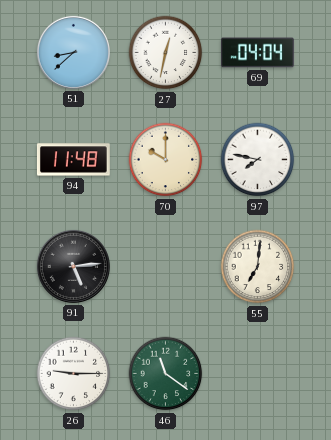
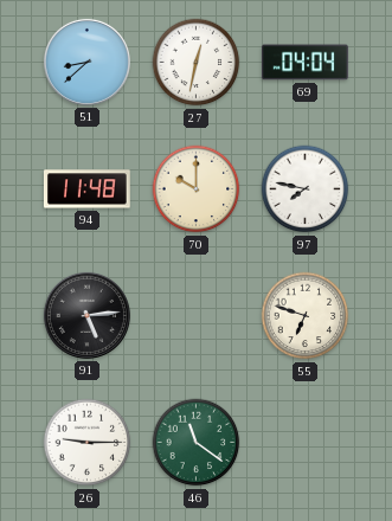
55: 7:01 -> 6:48 (306, 316)
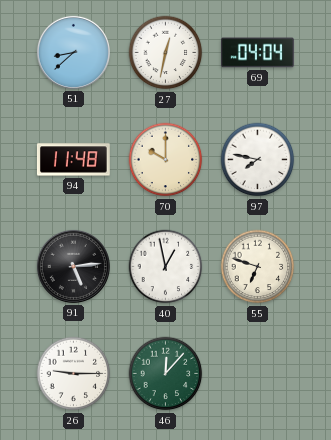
40: none -> 12:58 (166, 267)
46: 11:21 -> 12:07 (166, 374)
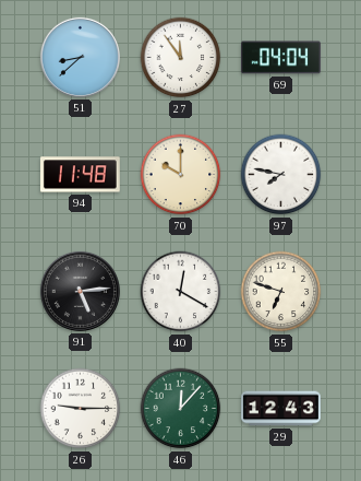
27: 12:32 -> 11:54 (181, 58)
40: 12:58 -> 12:20 (181, 292)
29: none -> 12:43 (281, 409)
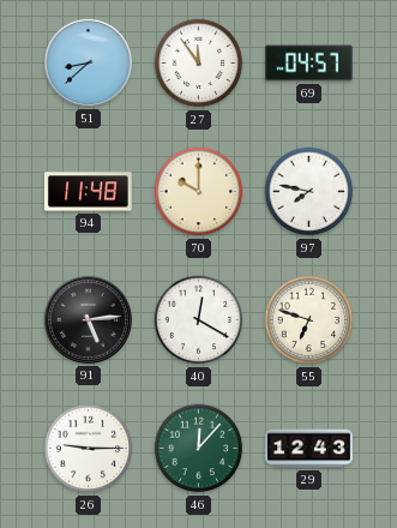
69: 04:04 -> 04:57 (309, 64)
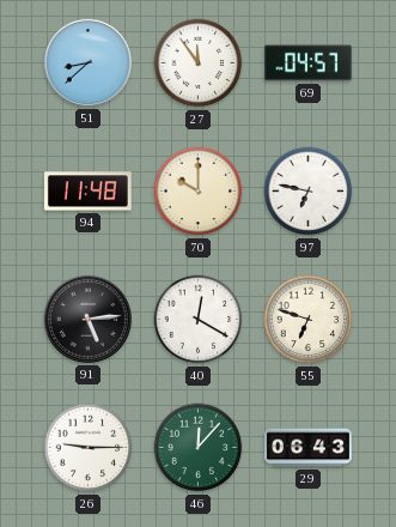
97: 7:47 -> 6:47 (309, 192)
29: 12:43 -> 06:43 (309, 448)
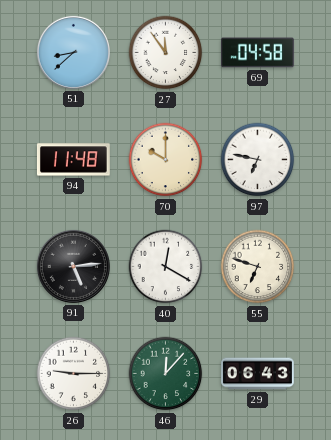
69: 04:57 -> 04:58 (258, 53)
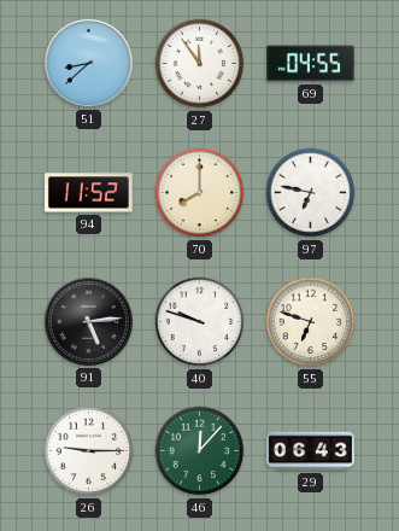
69: 04:58 -> 04:55 (311, 64)
94: 11:48 -> 11:52 (88, 193)
70: 10:00 -> 8:00 (200, 193)
40: 12:20 -> 9:48 (200, 322)
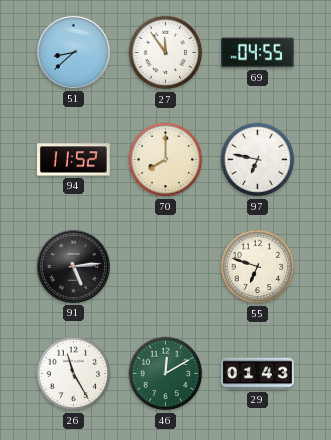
40: 9:48 -> none (200, 322)
26: 9:15 -> 11:25 (74, 374)
46: 12:07 -> 12:10 (166, 374)
29: 06:43 -> 01:43 (258, 374)
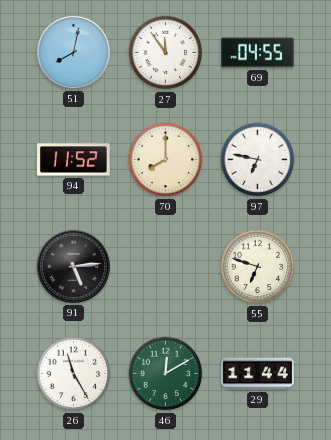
51: 8:38 -> 8:02 (73, 52)
29: 01:43 -> 11:44 (258, 374)
